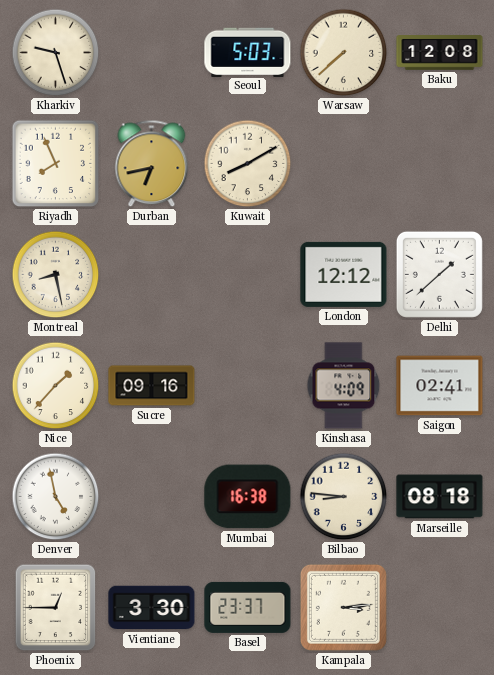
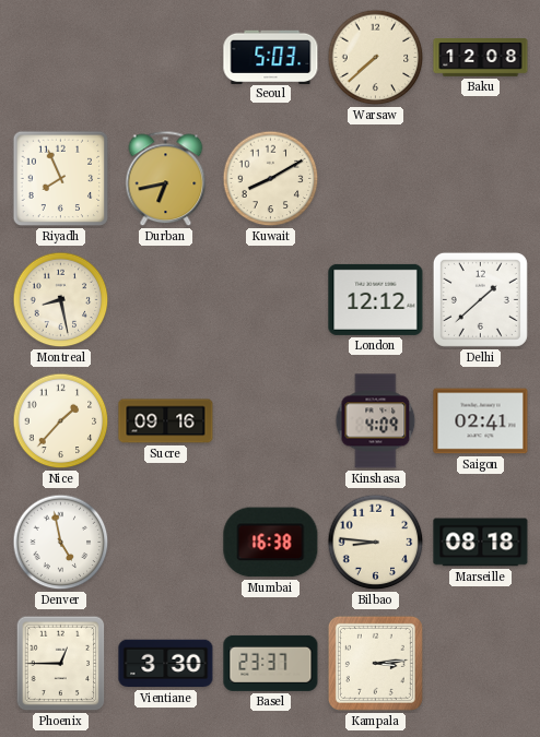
Kharkiv: 9:27 -> none (56, 53)
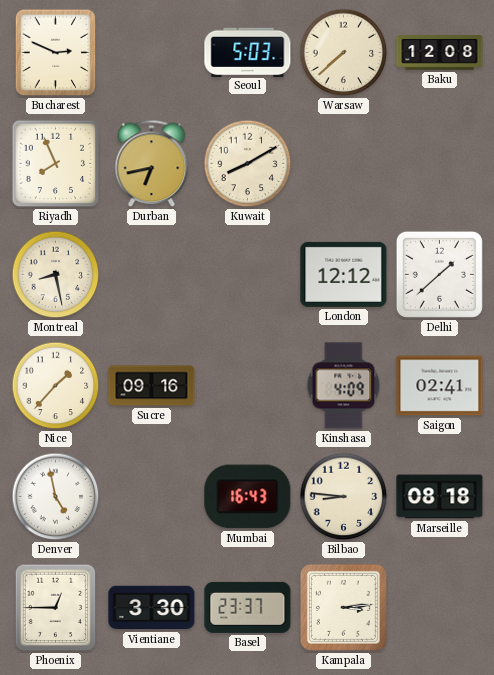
Bucharest: none -> 2:49 (56, 53)
Mumbai: 16:38 -> 16:43 (248, 497)
